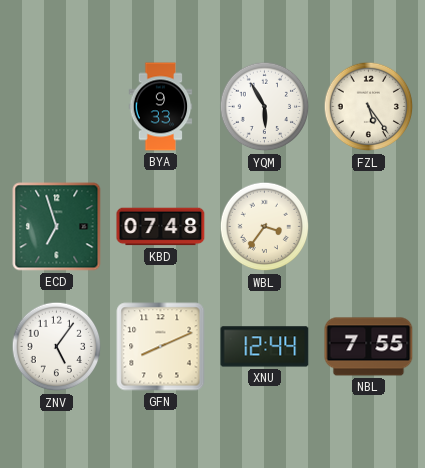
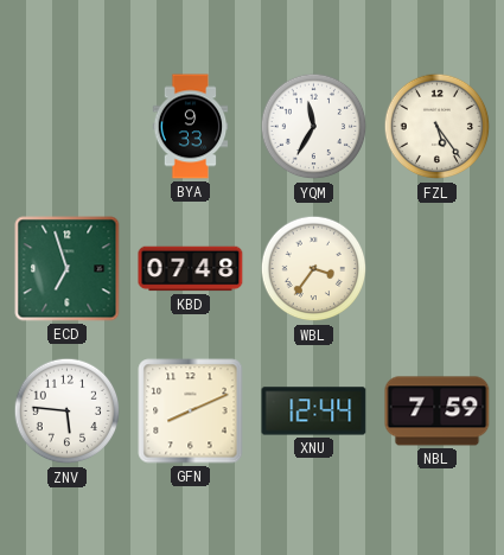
YQM: 5:55 -> 11:35 (314, 127)
ZNV: 5:06 -> 5:46 (68, 412)
NBL: 7:55 -> 7:59 (438, 412)
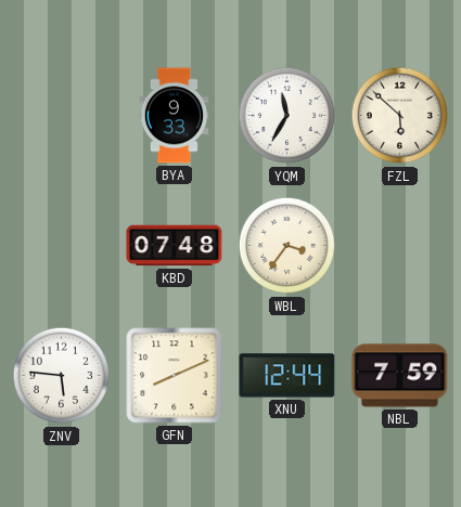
FZL: 5:24 -> 5:52 (400, 116)
ECD: 6:57 -> none (68, 269)
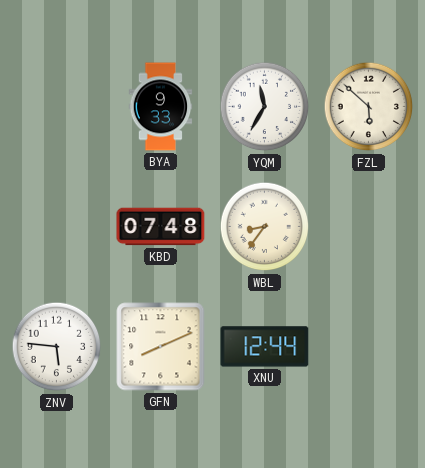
WBL: 3:36 -> 8:36 (265, 227)
NBL: 7:59 -> none (400, 376)
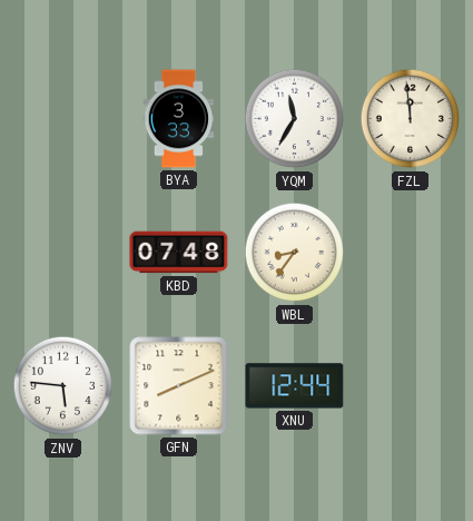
BYA: 9:33 -> 3:33 (179, 119)
FZL: 5:52 -> 11:59 (411, 119)
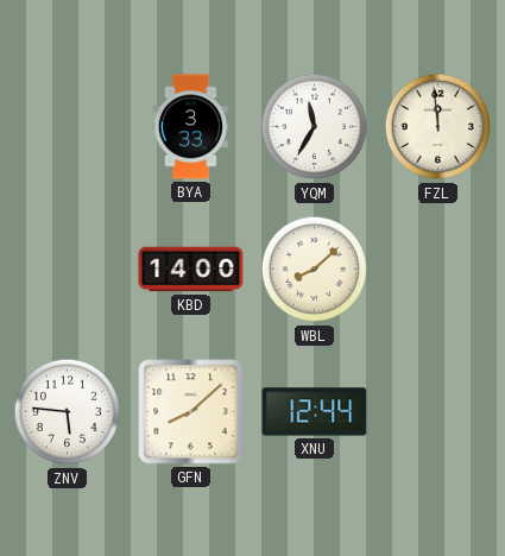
KBD: 07:48 -> 14:00 (191, 270)
WBL: 8:36 -> 8:08 (315, 270)
GFN: 8:11 -> 8:08 (191, 412)
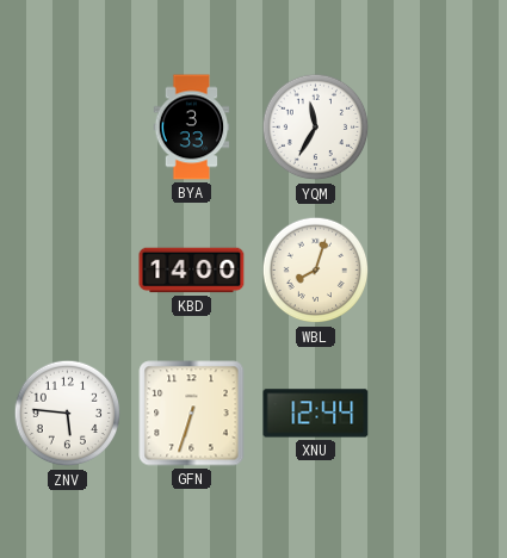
FZL: 11:59 -> none (438, 127)
WBL: 8:08 -> 8:03 (316, 271)
GFN: 8:08 -> 6:33 (192, 414)
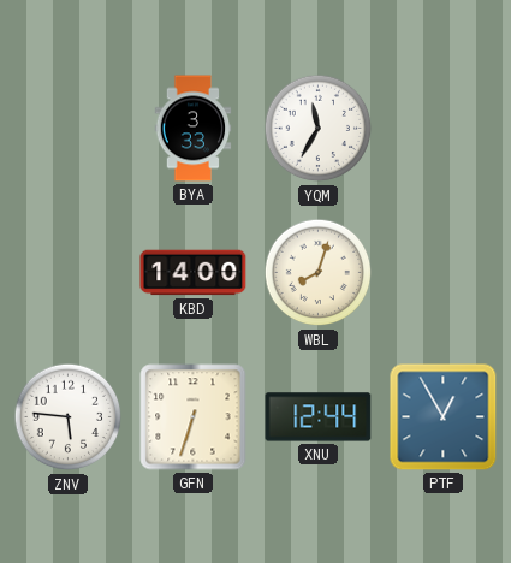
PTF: none -> 12:55 (444, 417)
